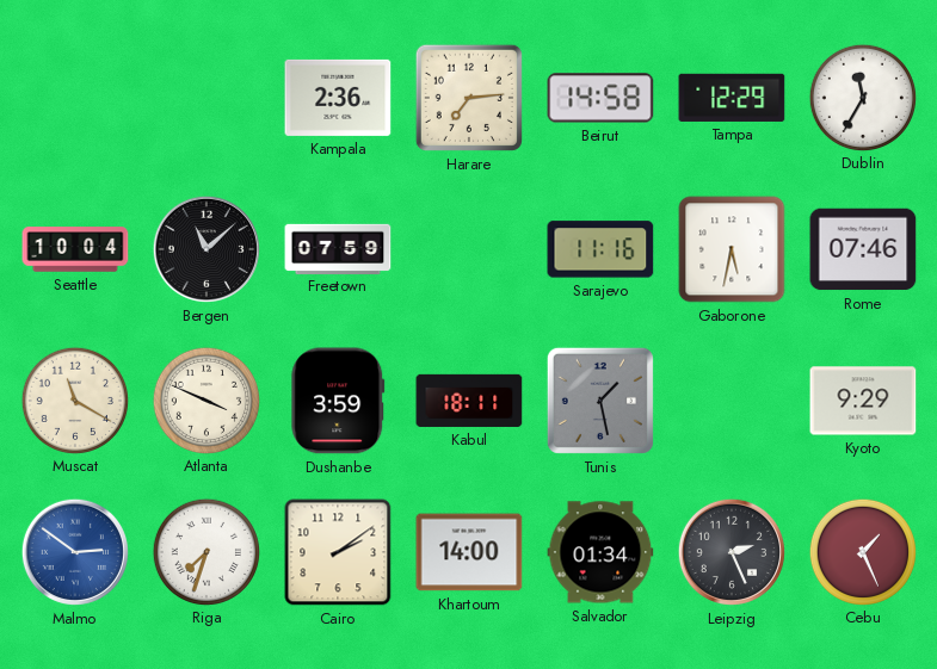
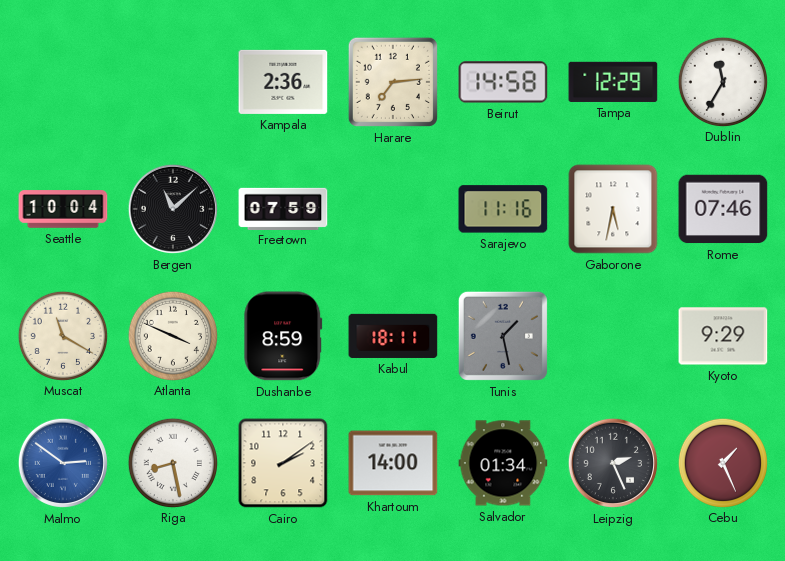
Dushanbe: 3:59 -> 8:59 (283, 336)
Riga: 7:33 -> 8:28 (172, 462)
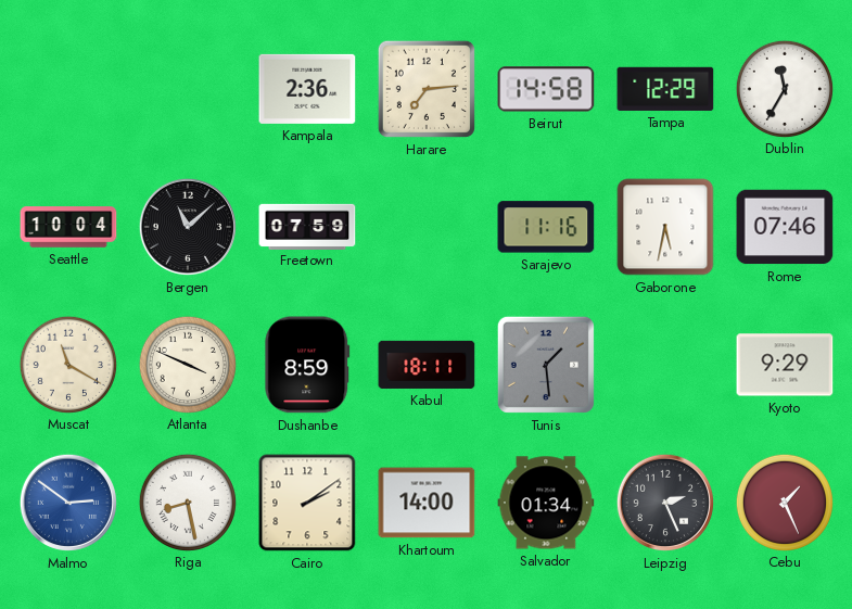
Tunis: 1:28 -> 1:29 (546, 365)
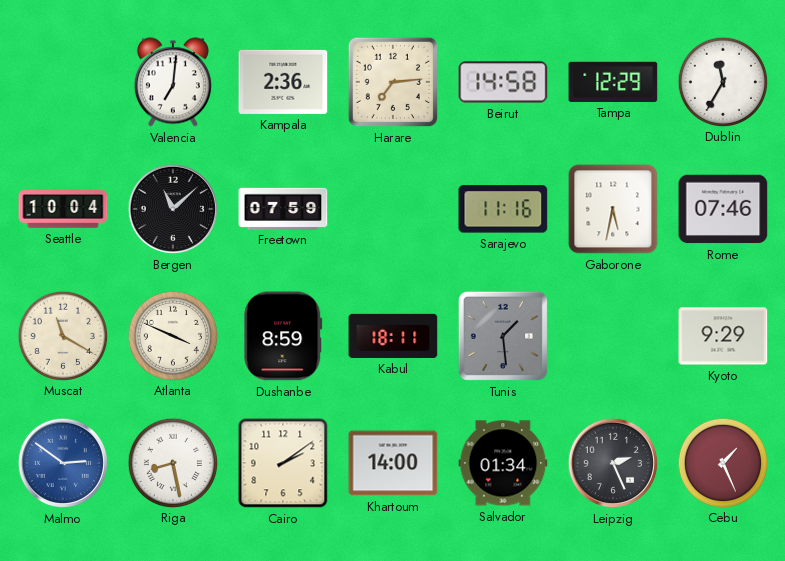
Valencia: none -> 7:01 (173, 82)
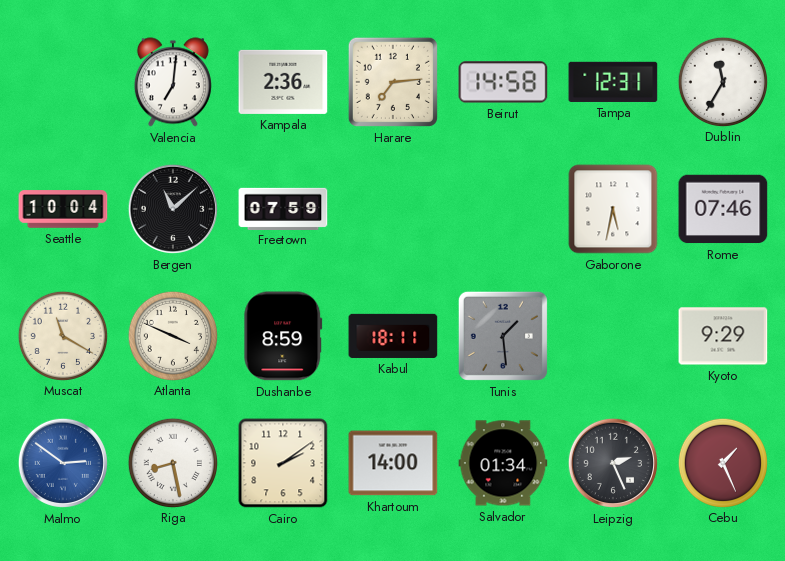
Tampa: 12:29 -> 12:31 (613, 82)
Sarajevo: 11:16 -> none (503, 209)
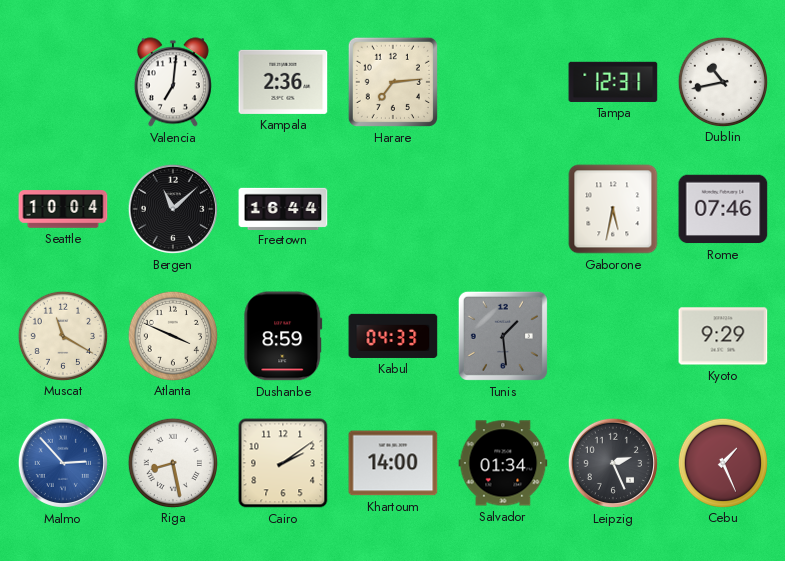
Beirut: 14:58 -> none (503, 82)
Dublin: 11:35 -> 10:43 (722, 81)
Freetown: 07:59 -> 16:44 (283, 208)
Kabul: 18:11 -> 04:33 (393, 336)
Malmo: 2:51 -> 2:53 (63, 463)
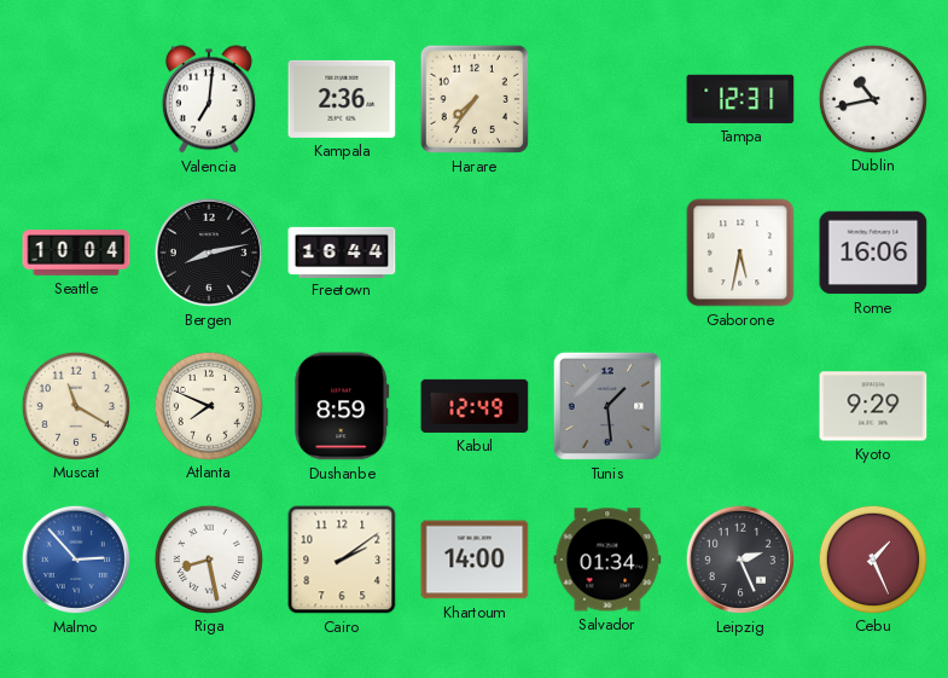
Harare: 7:14 -> 7:36 (475, 99)
Bergen: 11:08 -> 8:13 (209, 253)
Rome: 07:46 -> 16:06 (873, 253)
Atlanta: 3:49 -> 7:49 (208, 405)
Kabul: 04:33 -> 12:49 (475, 406)
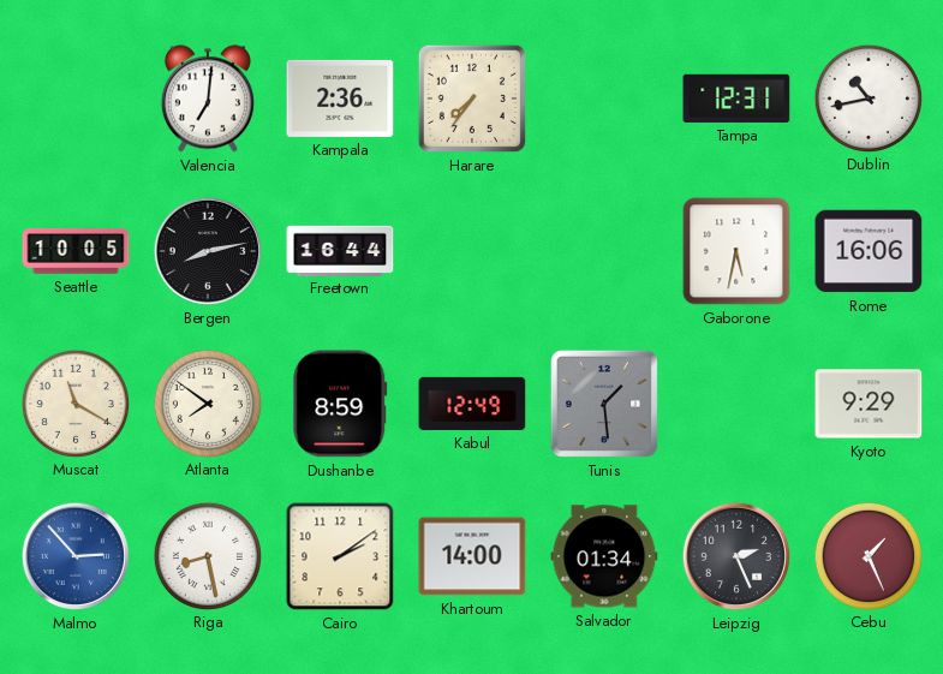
Seattle: 10:04 -> 10:05 (76, 251)
Atlanta: 7:49 -> 7:51 (207, 402)
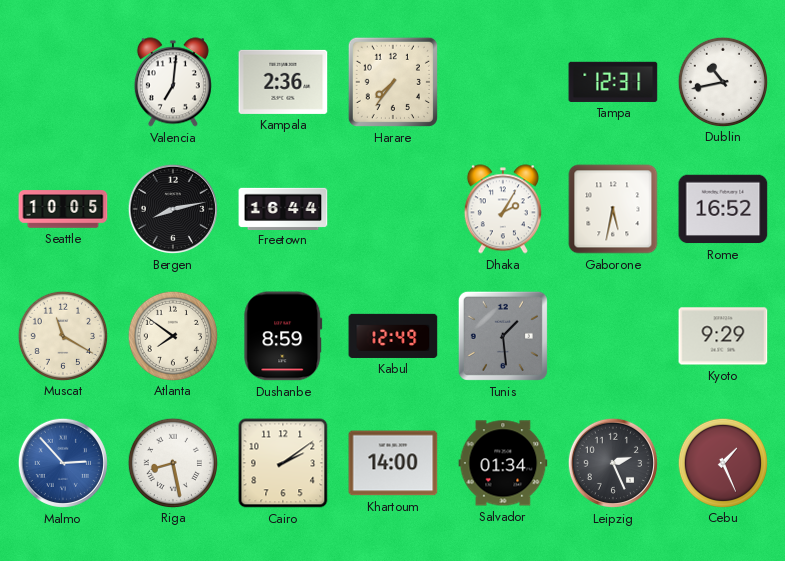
Dhaka: none -> 2:05 (503, 209)
Rome: 16:06 -> 16:52 (723, 209)
